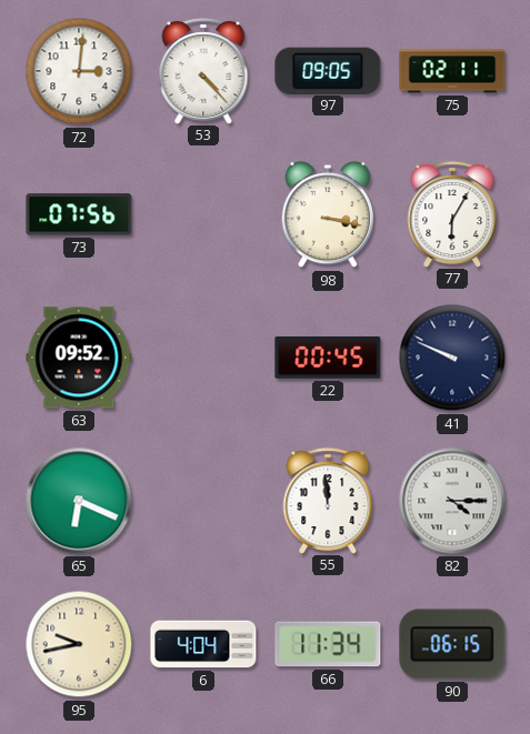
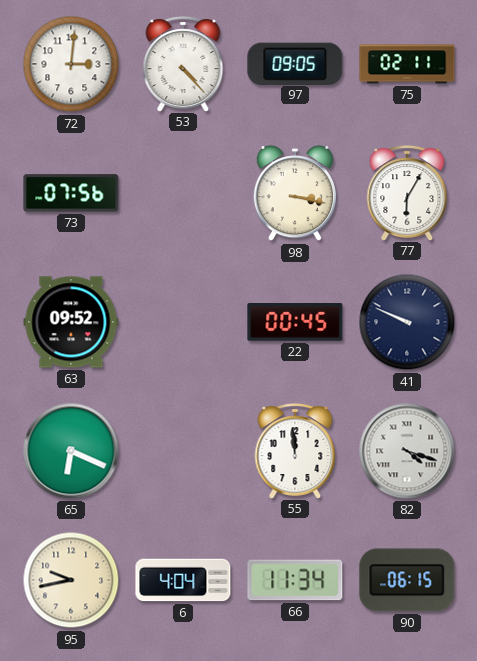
82: 4:15 -> 4:18 (407, 451)
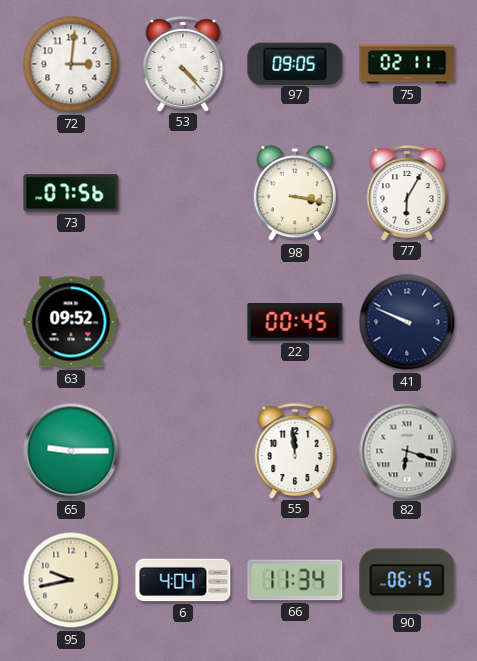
65: 6:19 -> 9:15 (71, 451)
82: 4:18 -> 6:18 (407, 451)
